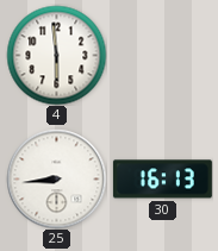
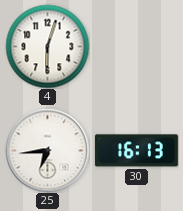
4: 5:59 -> 6:03 (47, 46)
25: 8:44 -> 6:44 (47, 150)
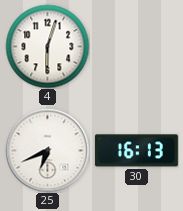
25: 6:44 -> 6:41 (47, 150)
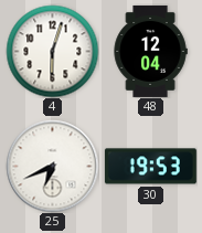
48: none -> 12:04 (150, 51)
30: 16:13 -> 19:53 (150, 167)
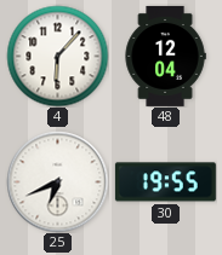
4: 6:03 -> 6:07 (57, 56)
30: 19:53 -> 19:55 (165, 182)
